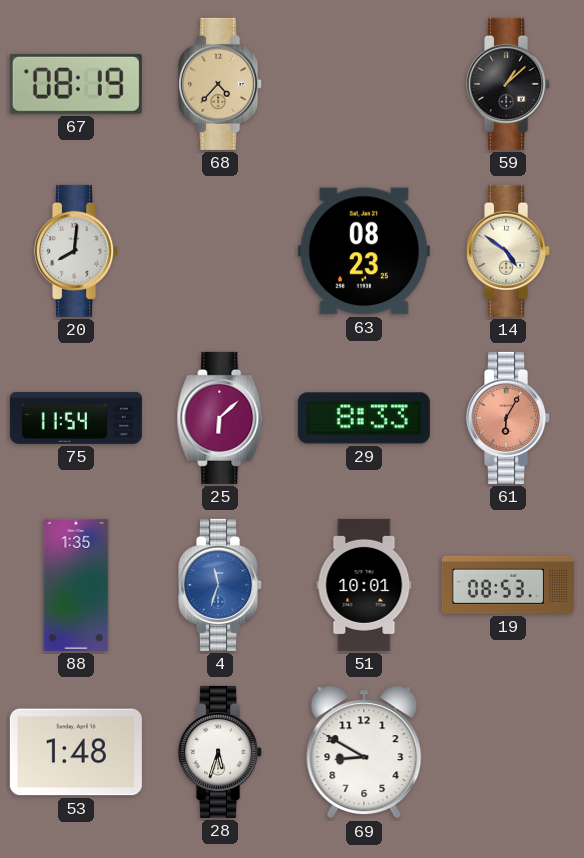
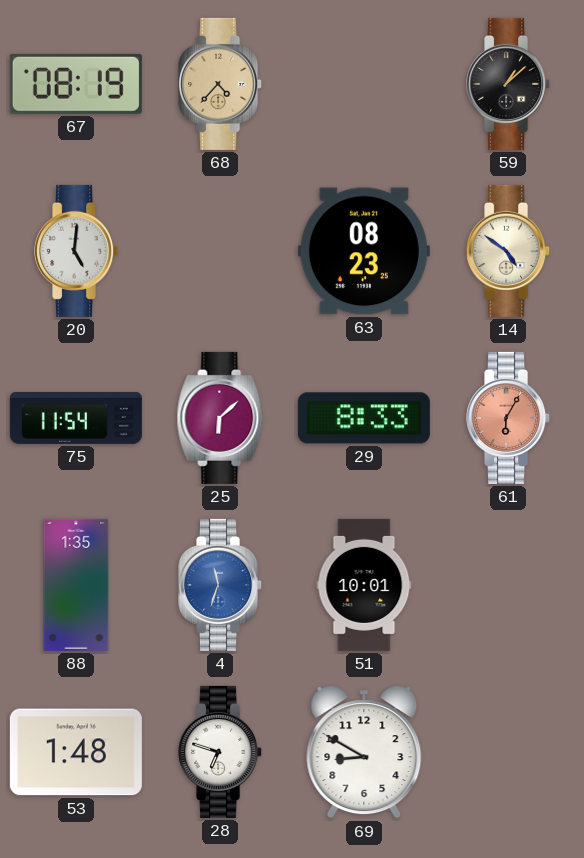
20: 8:01 -> 5:01 (77, 251)
19: 08:53 -> none (508, 585)
28: 5:33 -> 6:48 (221, 752)
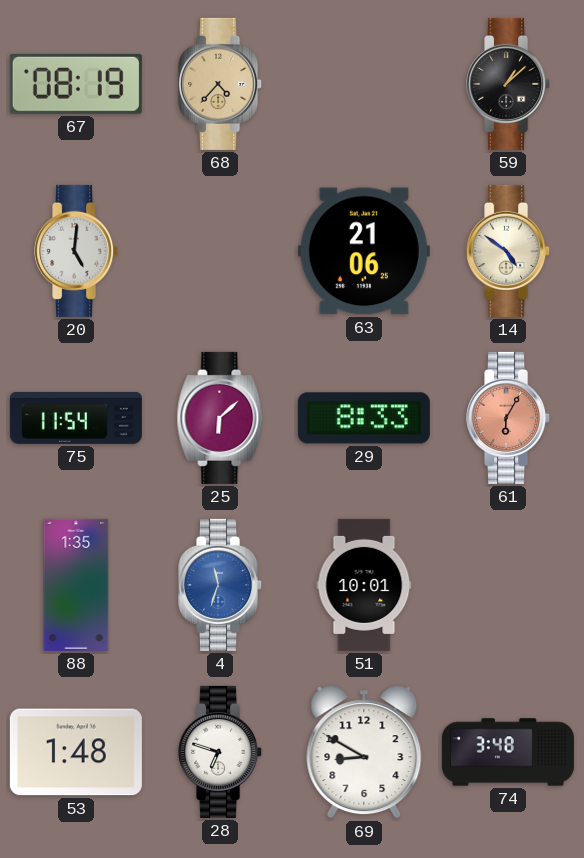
63: 08:23 -> 21:06 (364, 251)
74: none -> 3:48 (508, 752)
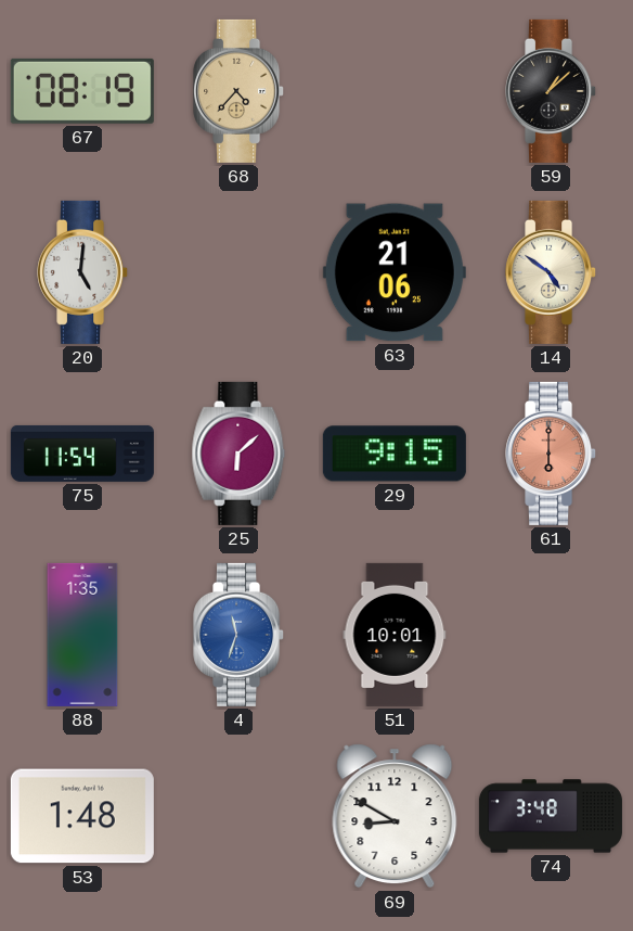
29: 8:33 -> 9:15 (395, 454)
61: 6:05 -> 6:00 (552, 454)
28: 6:48 -> none (221, 752)
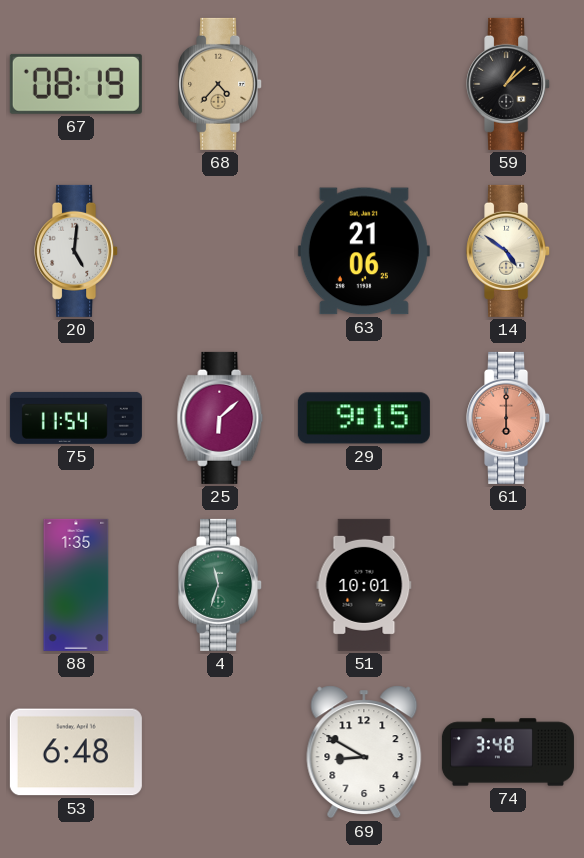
4 dial: blue -> green (221, 585)
53: 1:48 -> 6:48 (76, 752)
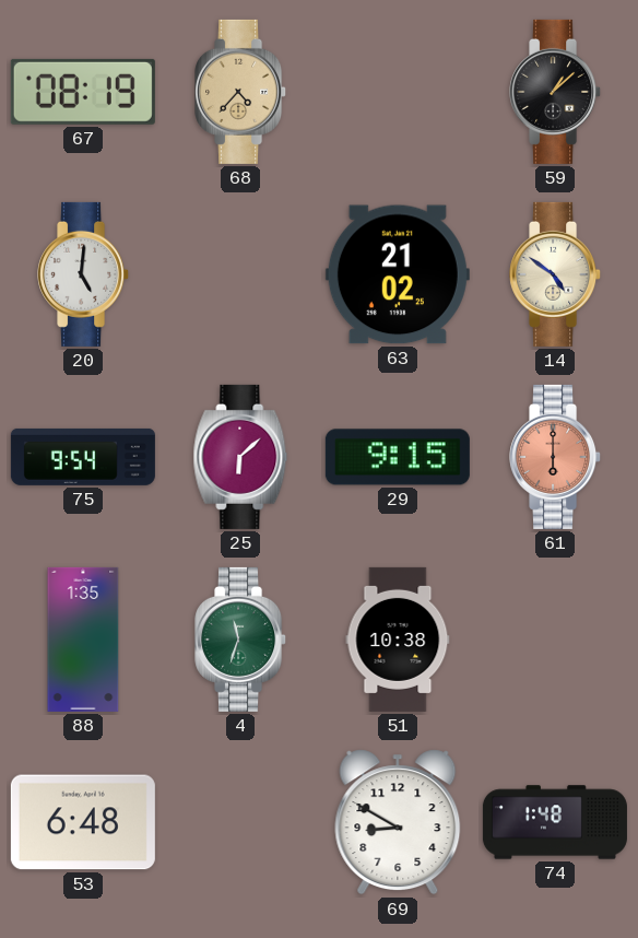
63: 21:06 -> 21:02 (398, 274)
75: 11:54 -> 9:54 (83, 457)
51: 10:01 -> 10:38 (398, 640)
74: 3:48 -> 1:48 (555, 822)
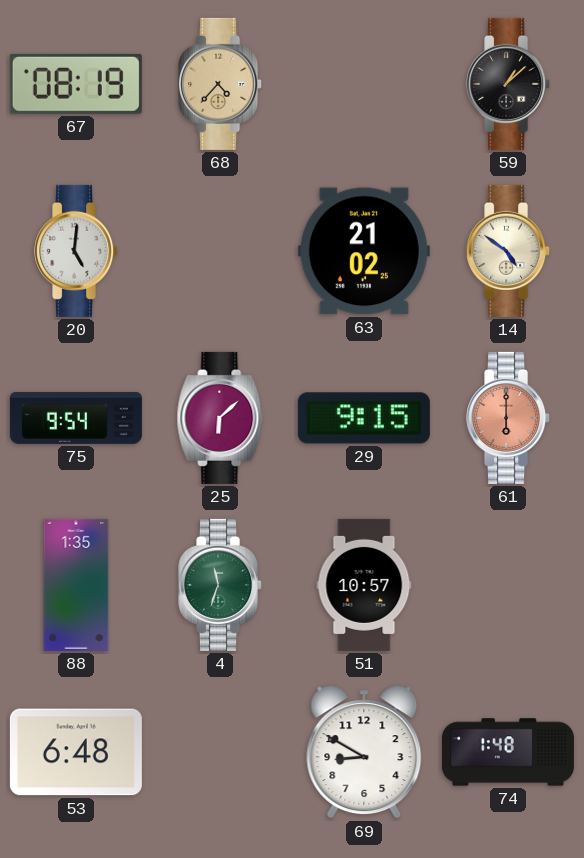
51: 10:38 -> 10:57 (364, 585)
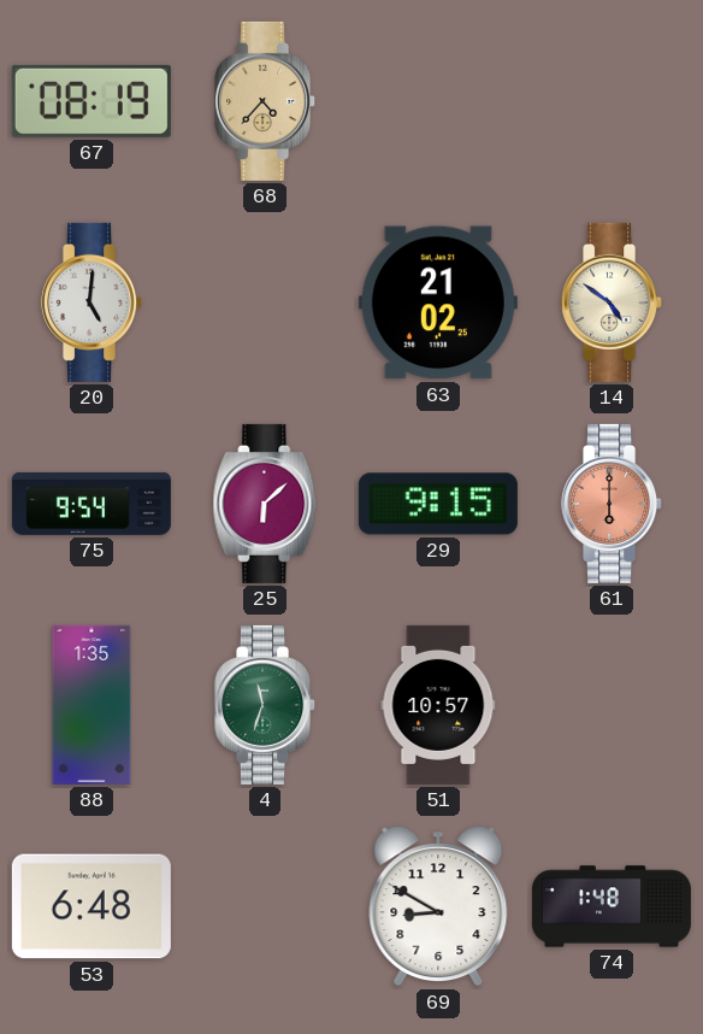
59: 1:08 -> none (509, 84)
